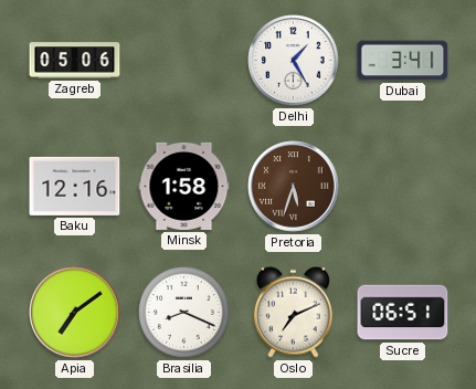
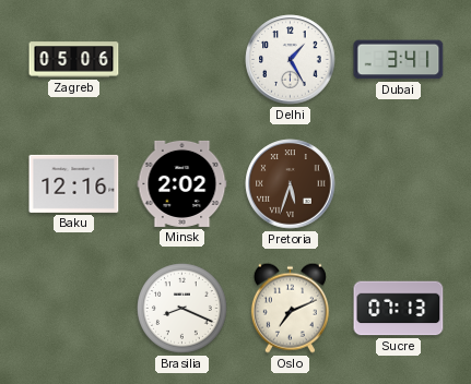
Minsk: 1:58 -> 2:02 (182, 183)
Apia: 7:09 -> none (75, 313)
Sucre: 06:51 -> 07:13 (399, 309)
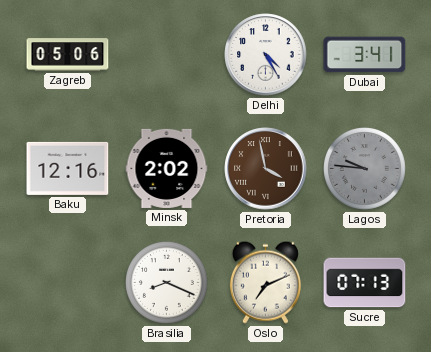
Delhi: 1:25 -> 4:25 (266, 55)
Pretoria: 5:33 -> 3:58 (266, 169)
Lagos: none -> 9:46 (365, 169)
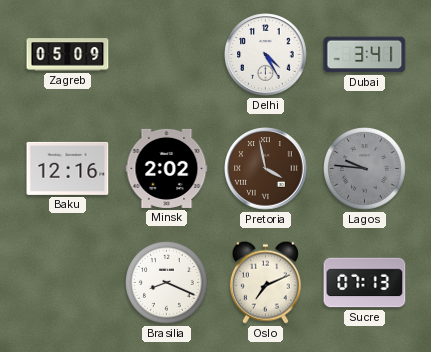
Zagreb: 05:06 -> 05:09 (68, 55)
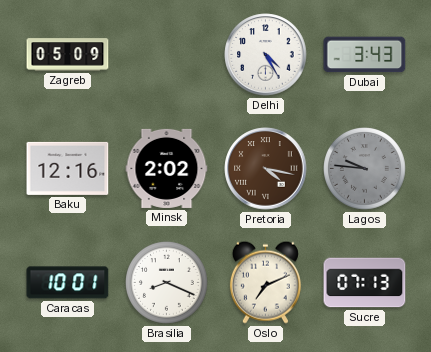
Dubai: 3:41 -> 3:43 (365, 55)
Pretoria: 3:58 -> 4:17 (266, 169)
Caracas: none -> 10:01 (68, 283)
